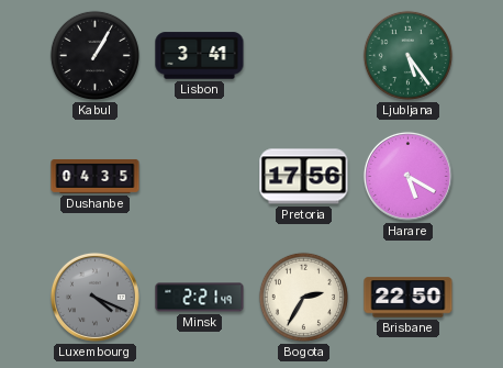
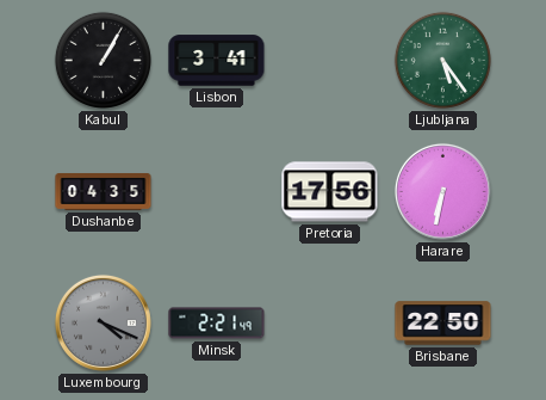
Harare: 5:20 -> 6:32 (442, 191)
Bogota: 2:35 -> none (303, 297)
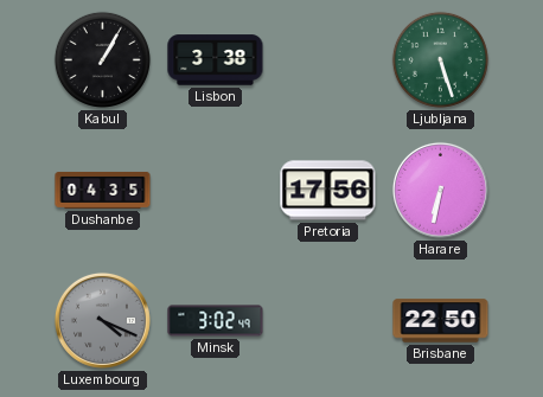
Lisbon: 3:41 -> 3:38 (216, 60)
Ljubljana: 5:24 -> 5:27 (440, 59)
Minsk: 2:21 -> 3:02 (216, 321)
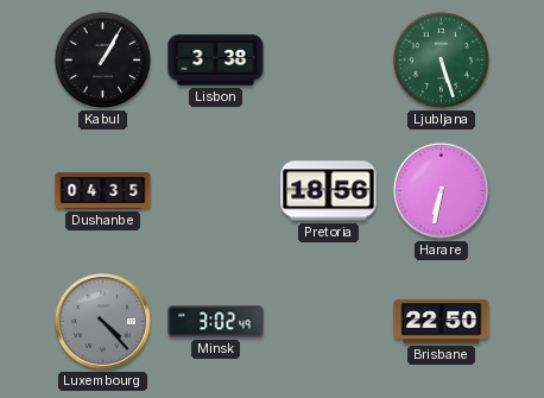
Pretoria: 17:56 -> 18:56 (329, 191)
Luxembourg: 4:19 -> 4:23 (102, 321)
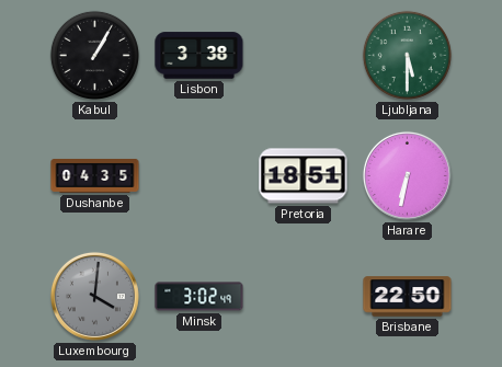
Ljubljana: 5:27 -> 5:30 (407, 55)
Pretoria: 18:56 -> 18:51 (304, 176)
Luxembourg: 4:23 -> 4:01 (94, 296)
